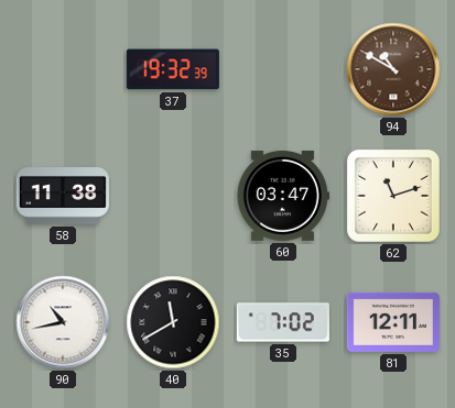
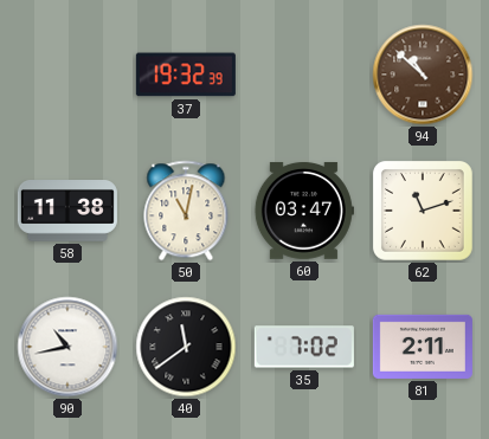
94: 10:50 -> 10:52 (423, 75)
50: none -> 11:02 (186, 211)
40: 11:40 -> 11:39 (186, 347)
81: 12:11 -> 2:11 (423, 347)
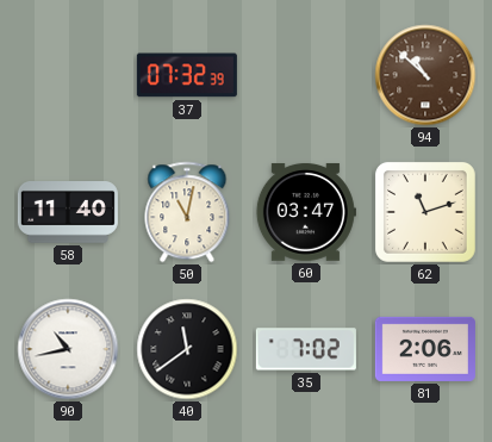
37: 19:32 -> 07:32 (187, 75)
58: 11:38 -> 11:40 (68, 213)
81: 2:11 -> 2:06 (425, 349)
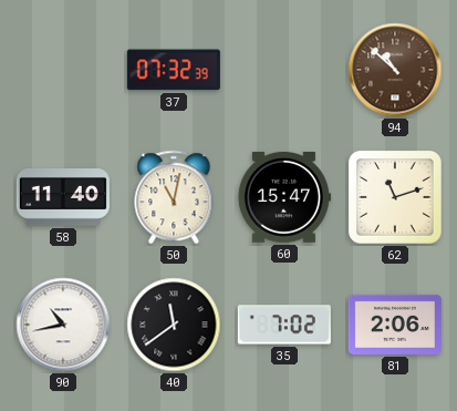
60: 03:47 -> 15:47 (284, 197)
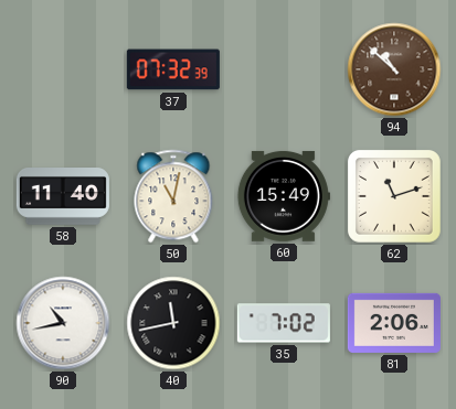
60: 15:47 -> 15:49 (284, 196)
40: 11:39 -> 11:43 (173, 323)
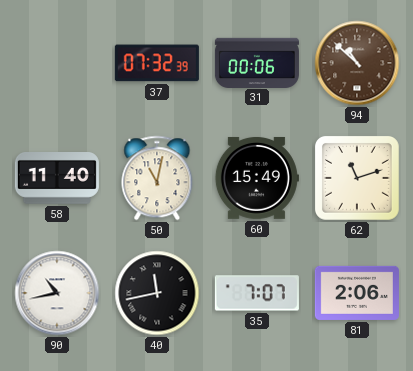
31: none -> 00:06 (257, 62)
35: 7:02 -> 7:07 (257, 293)
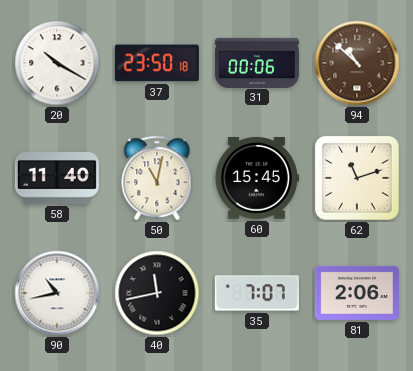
20: none -> 10:20 (57, 63)
37: 07:32 -> 23:50 (157, 63)
60: 15:49 -> 15:45 (257, 178)
